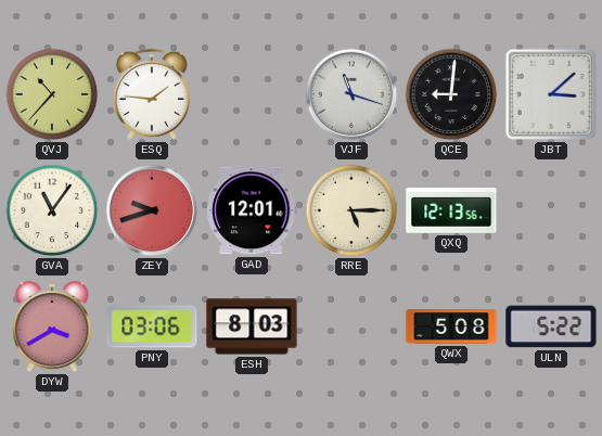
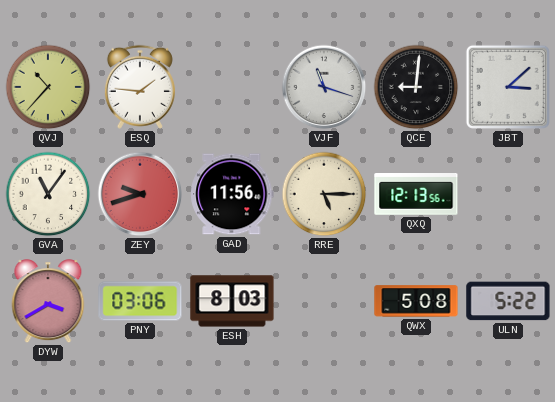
GAD: 12:01 -> 11:56 (232, 194)
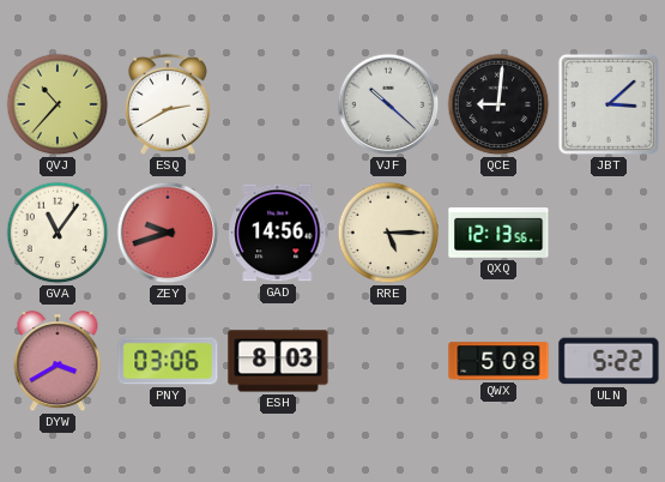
ESQ: 1:46 -> 2:40 (168, 104)
VJF: 11:18 -> 10:22 (388, 104)
GAD: 11:56 -> 14:56 (278, 233)
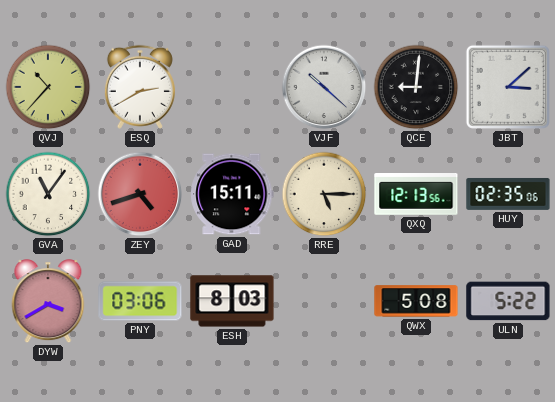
ZEY: 9:42 -> 4:42 (140, 194)
GAD: 14:56 -> 15:11 (232, 194)
HUY: none -> 02:35 (508, 194)
